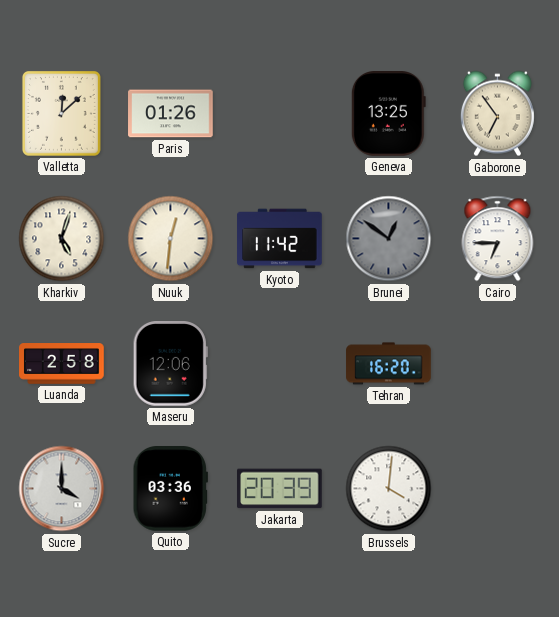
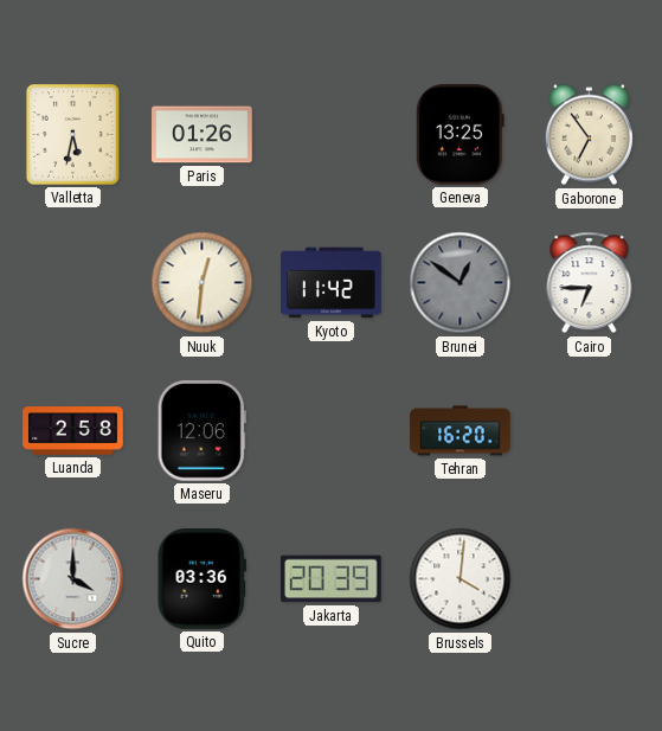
Valletta: 12:08 -> 5:32 (72, 134)
Kharkiv: 5:03 -> none (62, 239)
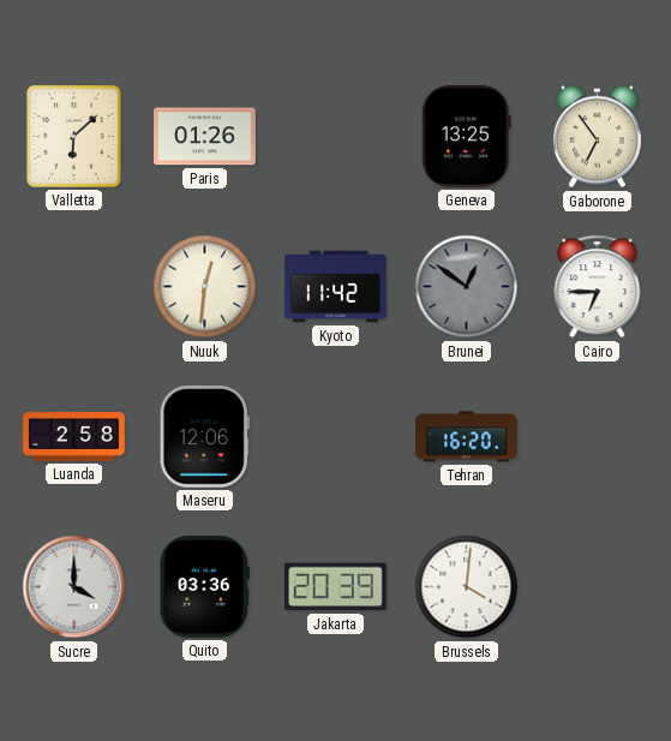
Valletta: 5:32 -> 6:08 (73, 136)
